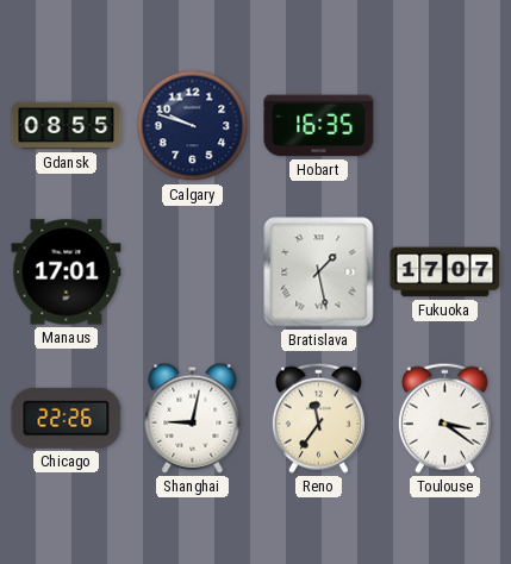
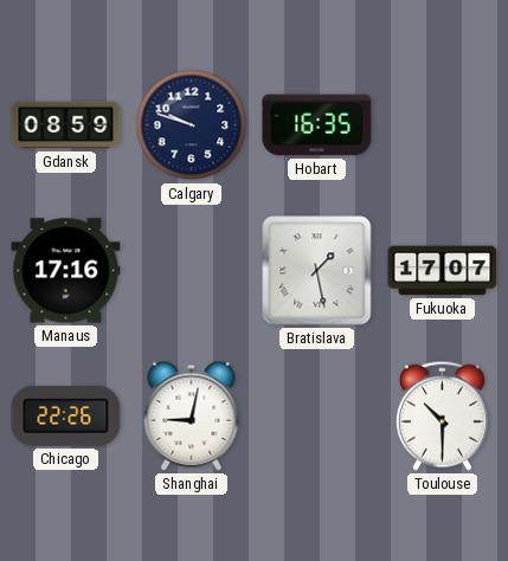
Gdansk: 08:55 -> 08:59 (66, 125)
Manaus: 17:01 -> 17:16 (66, 271)
Reno: 11:36 -> none (318, 418)
Toulouse: 3:21 -> 10:30 (442, 415)
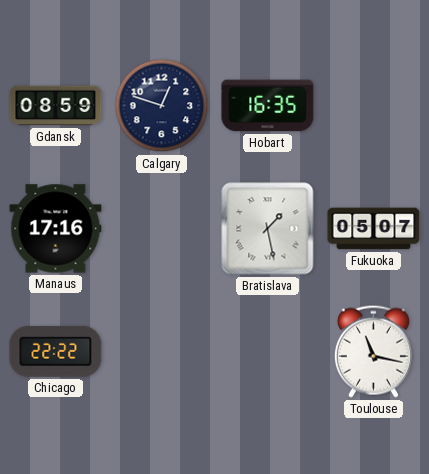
Calgary: 9:48 -> 12:48 (162, 106)
Fukuoka: 17:07 -> 05:07 (374, 229)
Chicago: 22:26 -> 22:22 (56, 351)
Shanghai: 9:02 -> none (192, 415)
Toulouse: 10:30 -> 11:17 (373, 351)
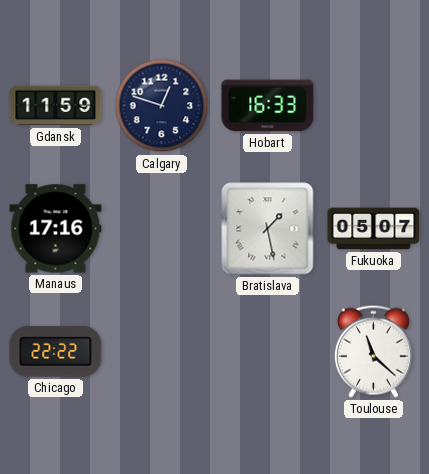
Gdansk: 08:59 -> 11:59 (56, 106)
Hobart: 16:35 -> 16:33 (268, 106)
Toulouse: 11:17 -> 11:22 (373, 351)
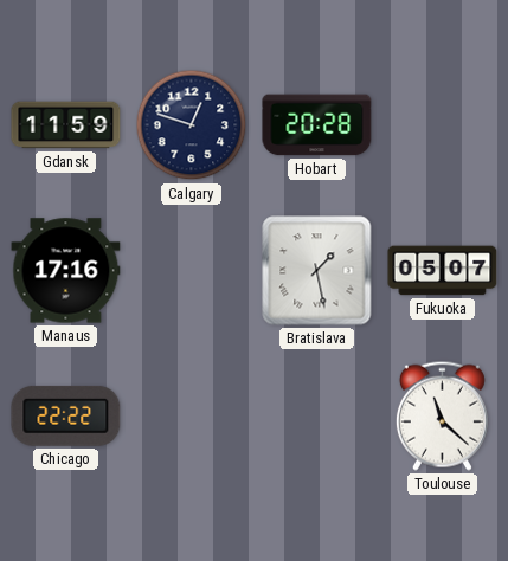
Hobart: 16:33 -> 20:28 (317, 125)
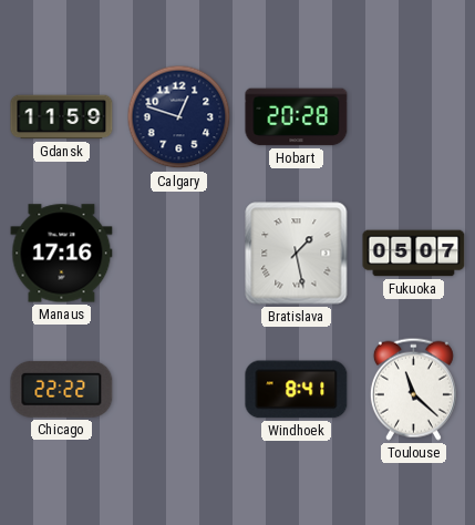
Windhoek: none -> 8:41 (297, 390)
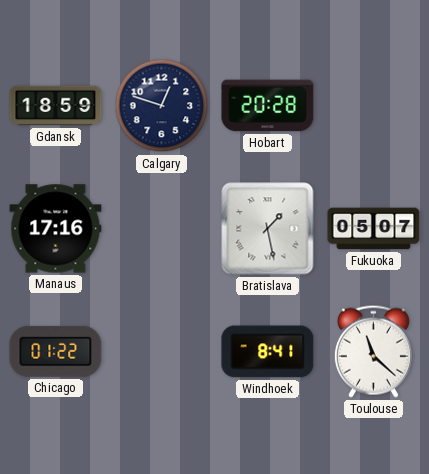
Gdansk: 11:59 -> 18:59 (56, 106)
Chicago: 22:22 -> 01:22 (56, 351)
